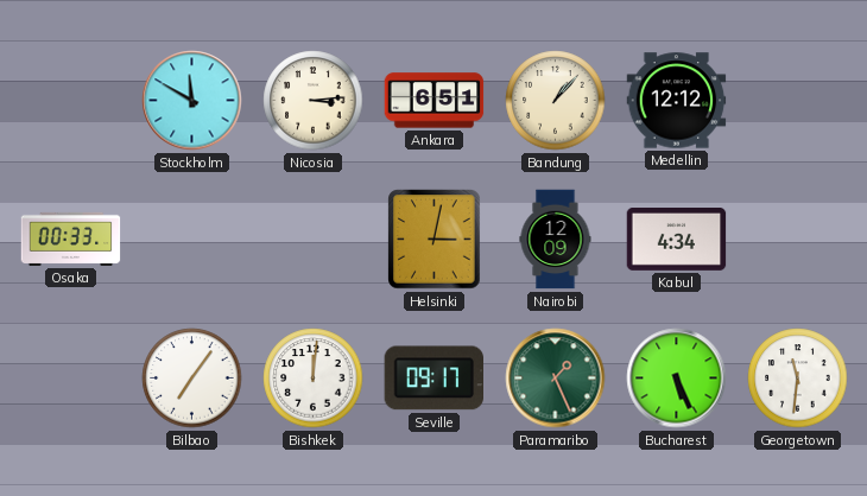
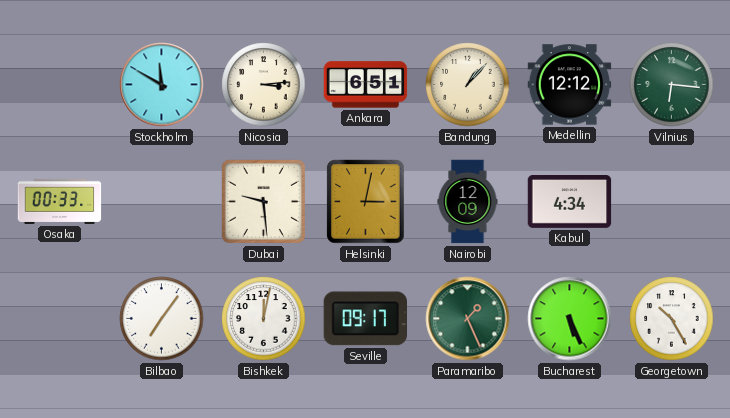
Vilnius: none -> 6:16 (672, 85)
Dubai: none -> 9:29 (263, 201)
Bishkek: 12:01 -> 12:02 (264, 319)
Georgetown: 11:31 -> 10:25 (672, 319)
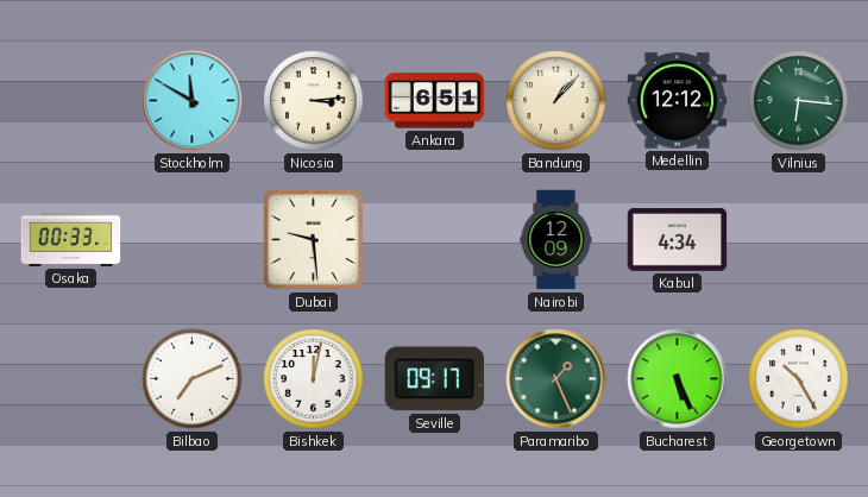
Helsinki: 3:02 -> none (366, 202)
Bilbao: 7:06 -> 7:11 (193, 379)
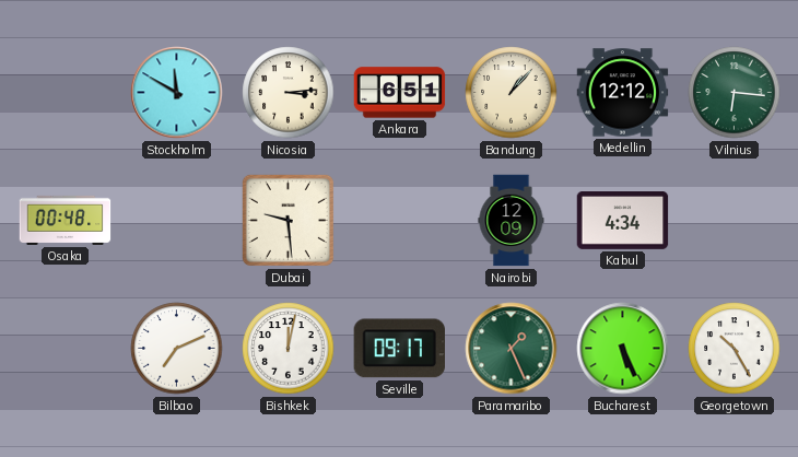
Osaka: 00:33 -> 00:48 (66, 220)
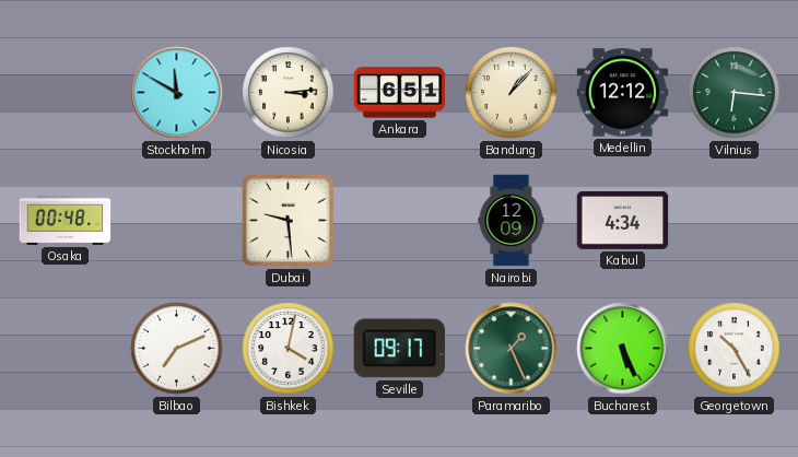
Bishkek: 12:02 -> 4:02 (289, 349)
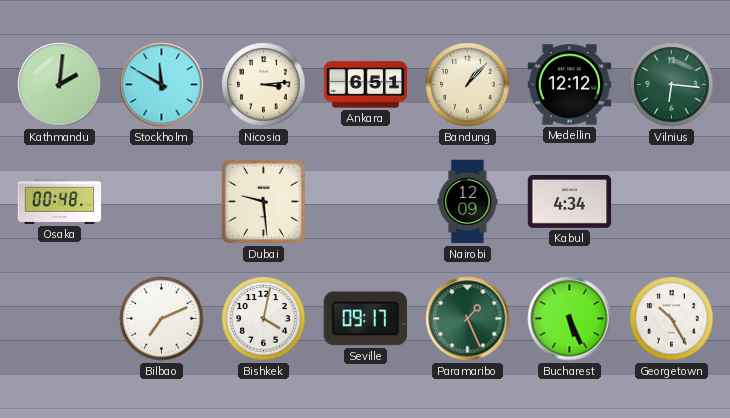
Kathmandu: none -> 2:01 (60, 85)
